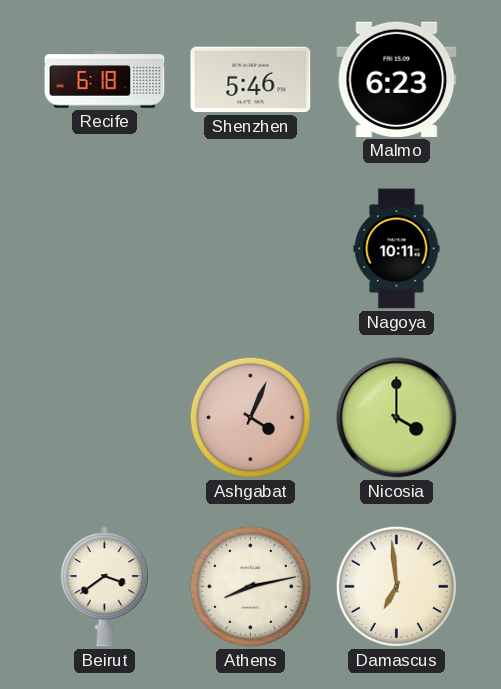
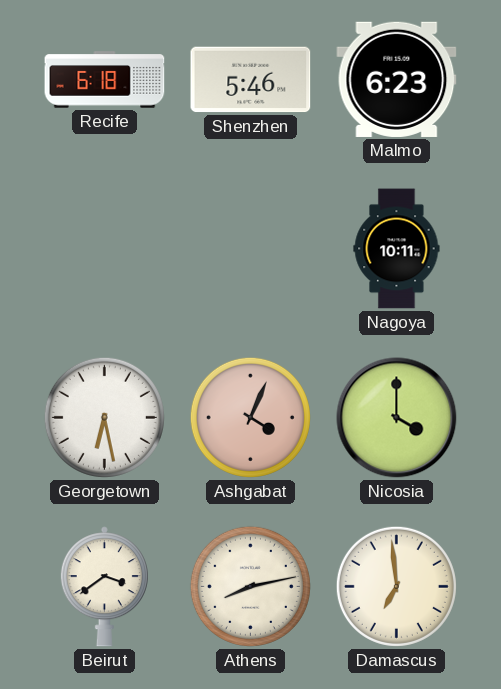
Georgetown: none -> 6:28 (104, 417)
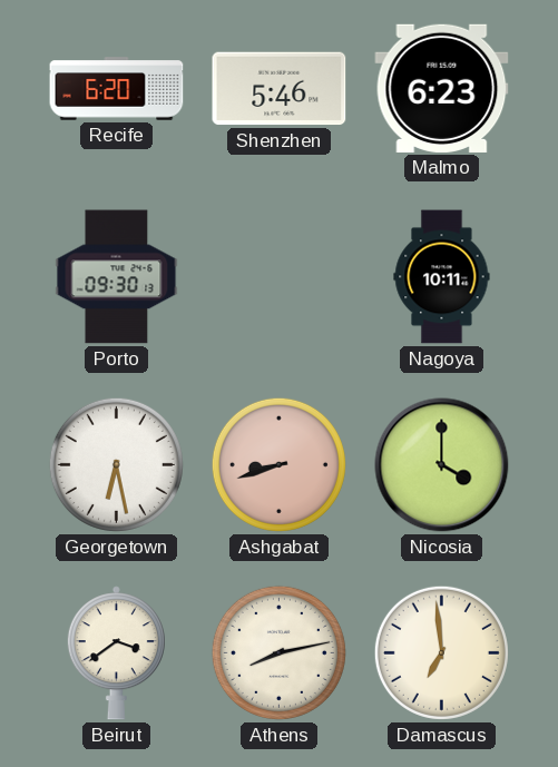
Recife: 6:18 -> 6:20 (117, 89)
Porto: none -> 09:30 (117, 277)
Ashgabat: 4:04 -> 8:42 (278, 464)
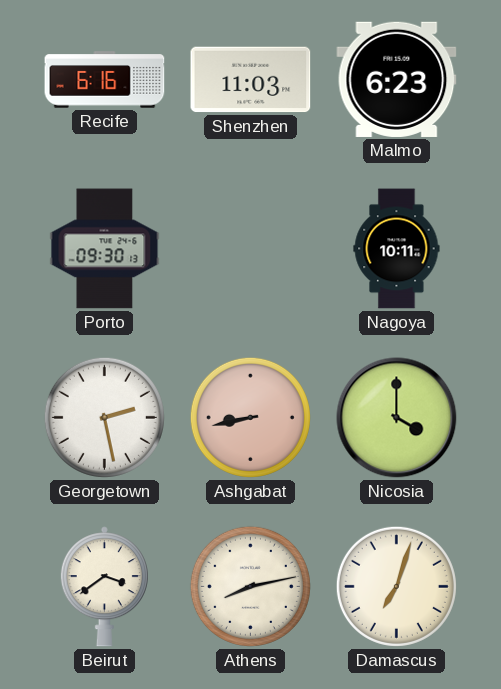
Recife: 6:20 -> 6:16 (105, 80)
Shenzhen: 5:46 -> 11:03 (251, 80)
Georgetown: 6:28 -> 2:28 (104, 417)
Ashgabat: 8:42 -> 8:43 (250, 417)
Damascus: 6:59 -> 7:03 (396, 586)
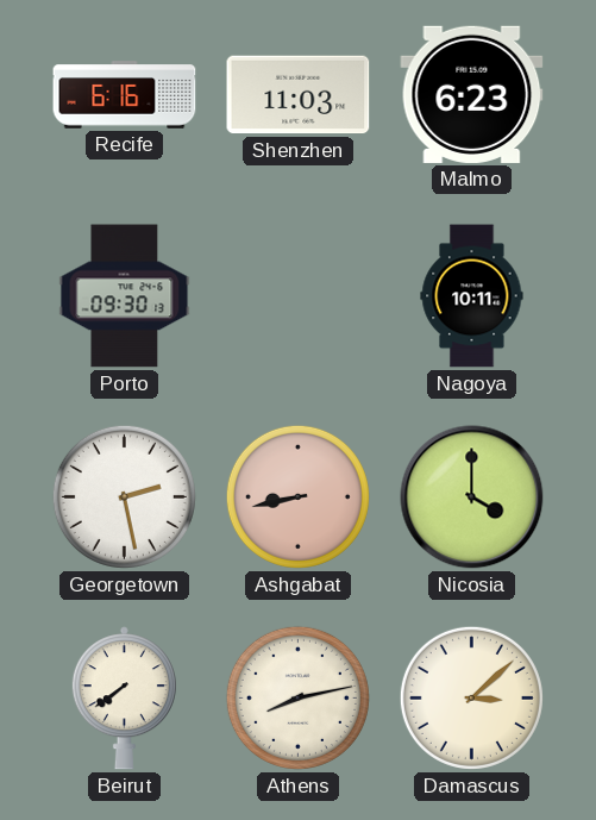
Beirut: 3:39 -> 7:39 (124, 699)
Damascus: 7:03 -> 3:08 (471, 697)
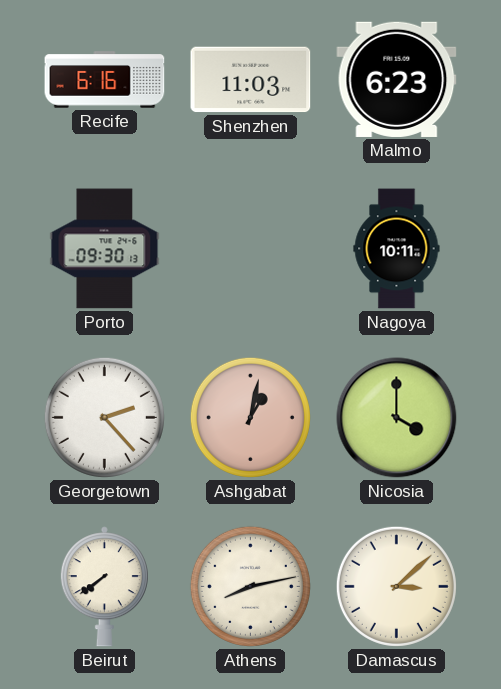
Georgetown: 2:28 -> 2:23 (104, 417)
Ashgabat: 8:43 -> 1:02 (250, 417)
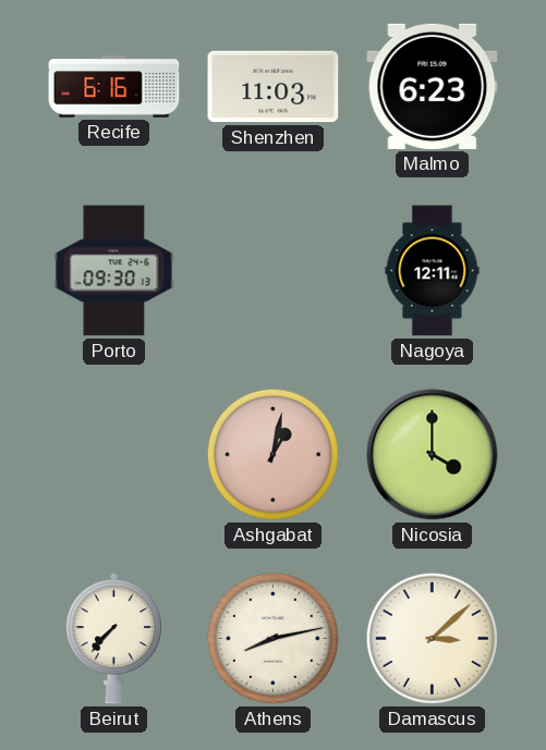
Nagoya: 10:11 -> 12:11 (433, 271)
Georgetown: 2:23 -> none (104, 417)
Beirut: 7:39 -> 7:37 (113, 639)
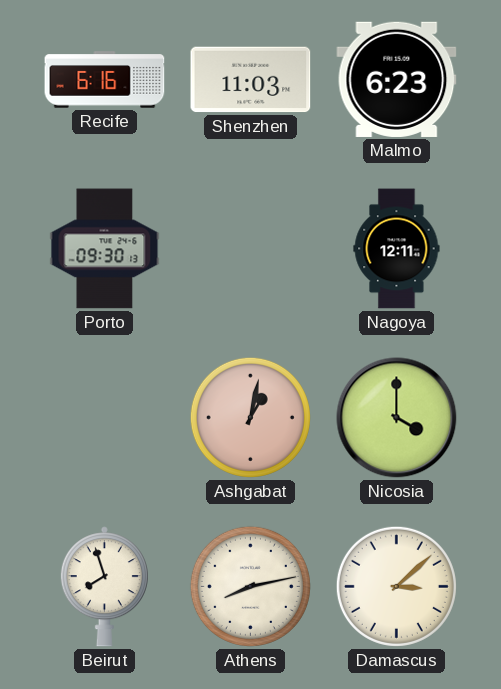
Beirut: 7:37 -> 7:57 (104, 587)
